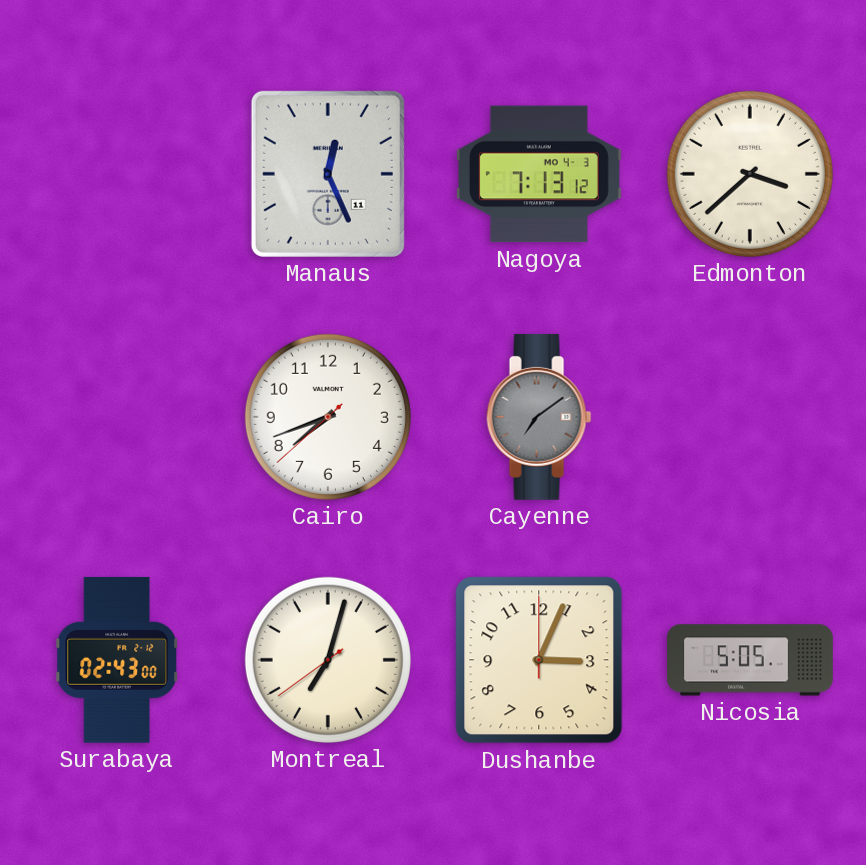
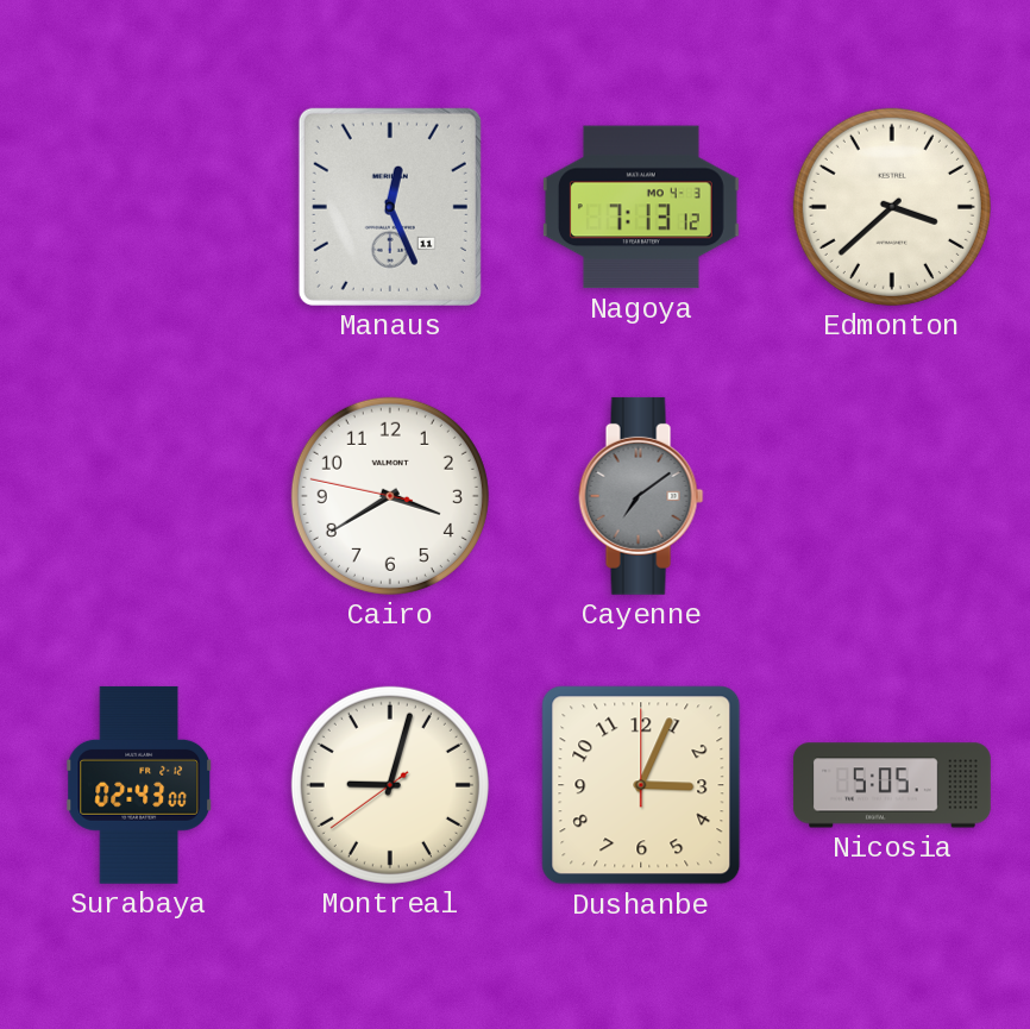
Cairo: 7:41 -> 3:39 (390, 496)
Montreal: 7:02 -> 9:02 (390, 785)
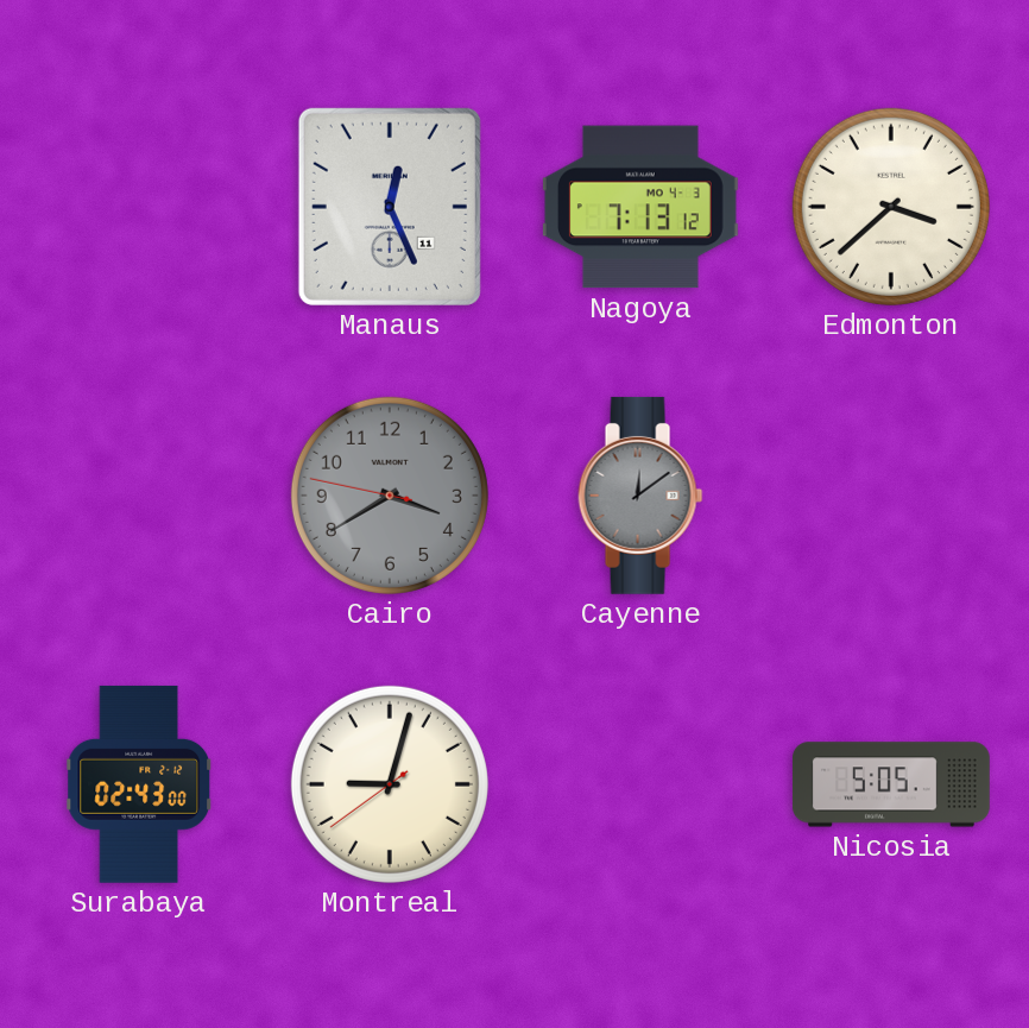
Cairo dial: white -> grey (390, 496)
Cayenne: 7:09 -> 12:09 (640, 496)
Dushanbe: 3:04 -> none (641, 785)
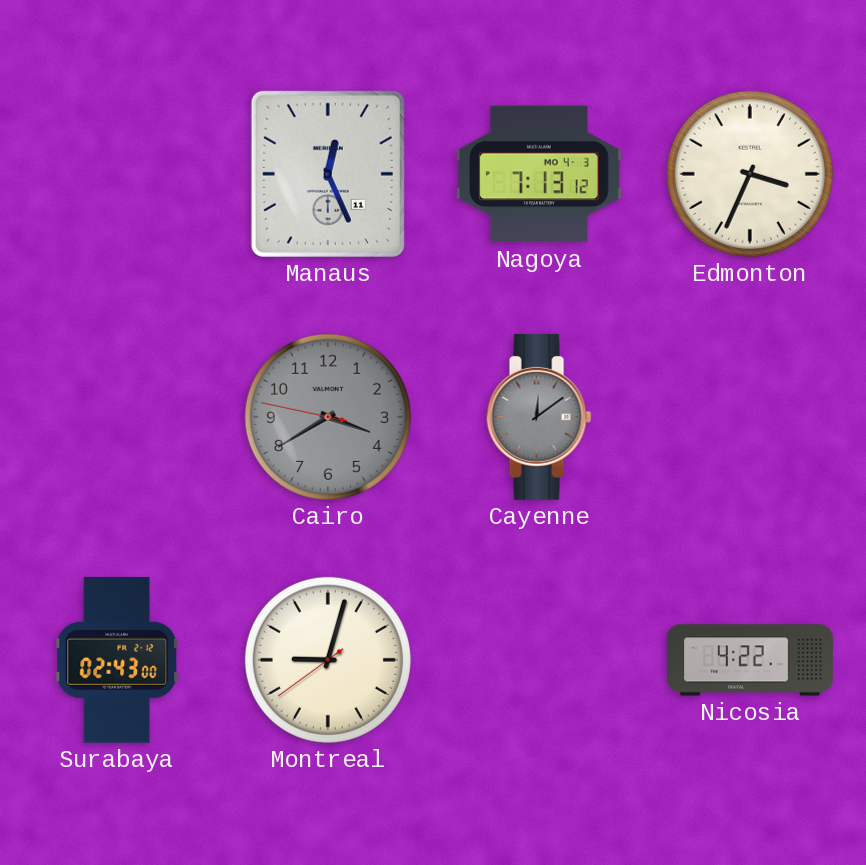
Edmonton: 3:38 -> 3:34 (750, 174)
Nicosia: 5:05 -> 4:22 (750, 660)
